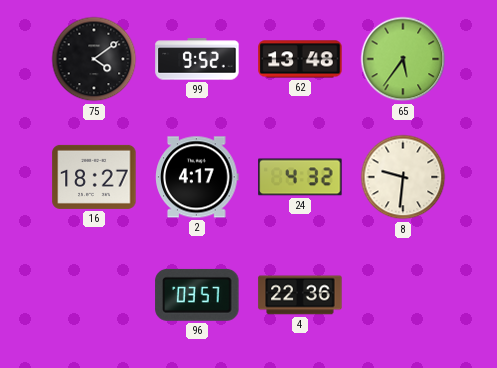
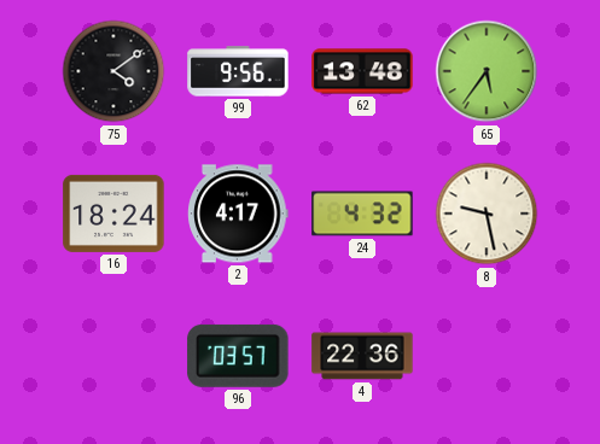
99: 9:52 -> 9:56 (238, 71)
16: 18:27 -> 18:24 (113, 214)
8: 9:31 -> 9:28 (487, 214)
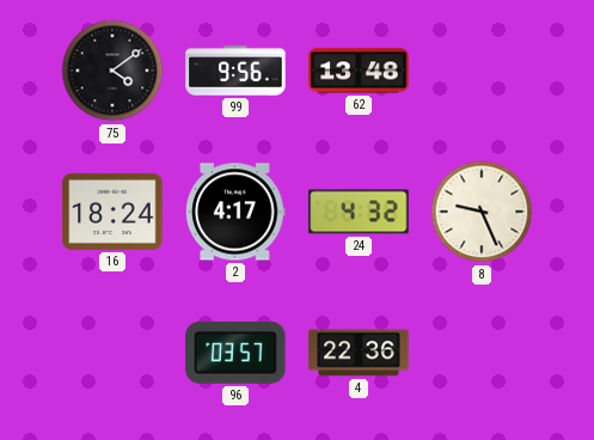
65: 5:36 -> none (487, 71)
8: 9:28 -> 9:26 (482, 212)
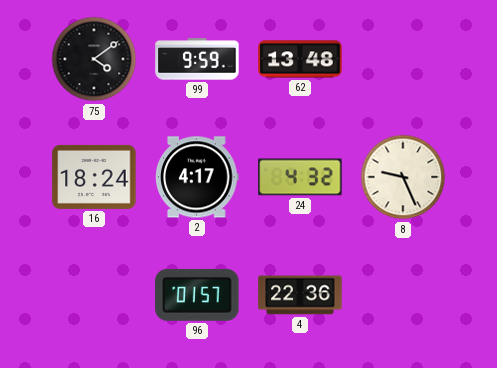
99: 9:56 -> 9:59 (197, 59)
96: 03:57 -> 01:57 (197, 295)
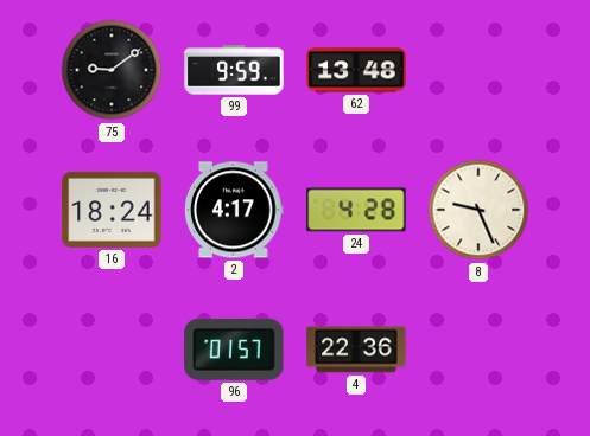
75: 4:09 -> 9:09 (112, 70)
24: 4:32 -> 4:28 (356, 210)
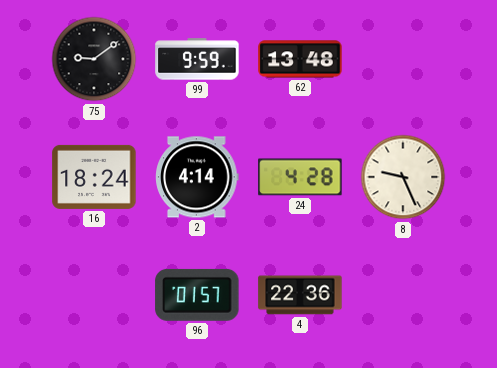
2: 4:17 -> 4:14 (197, 177)
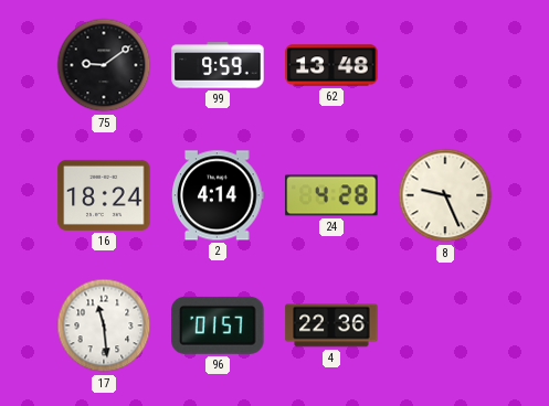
17: none -> 11:29 (104, 325)
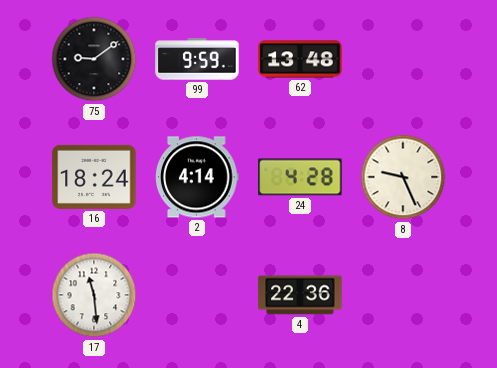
96: 01:57 -> none (218, 325)
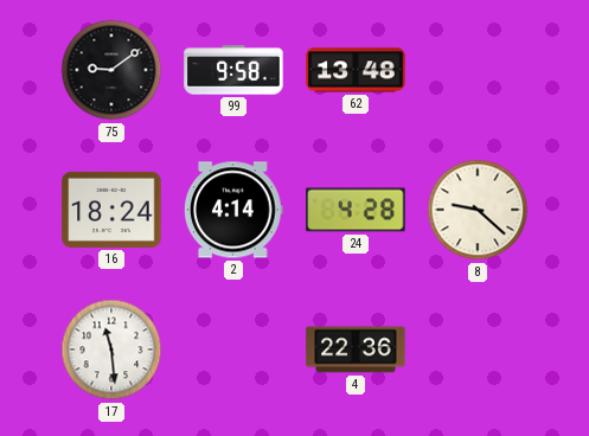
99: 9:59 -> 9:58 (233, 70)
8: 9:26 -> 9:22 (478, 210)
